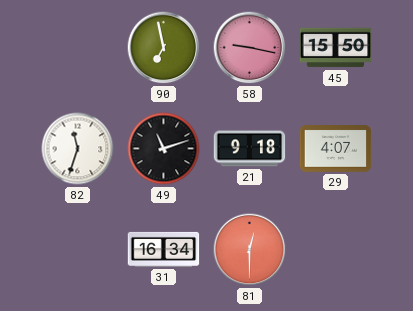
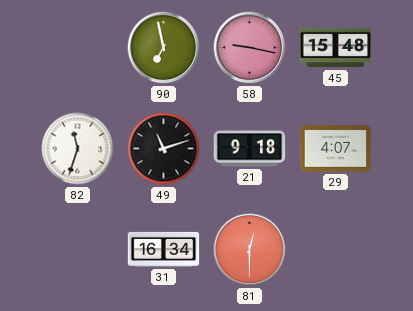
45: 15:50 -> 15:48 (336, 48)
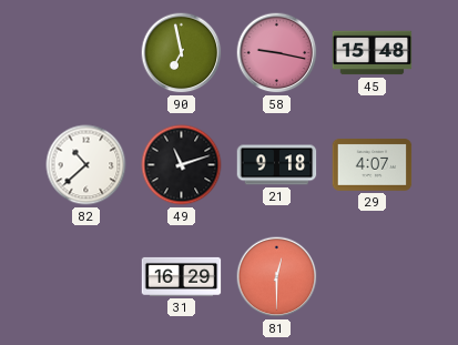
82: 11:33 -> 10:38 (86, 165)
31: 16:34 -> 16:29 (182, 276)
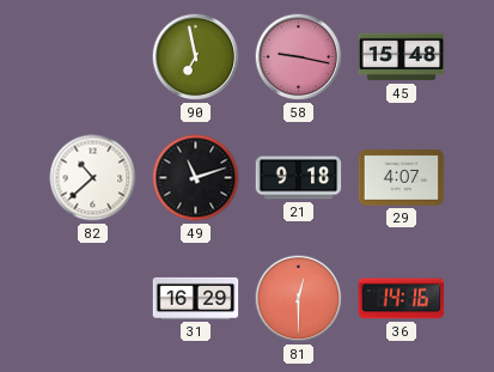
36: none -> 14:16 (402, 299)
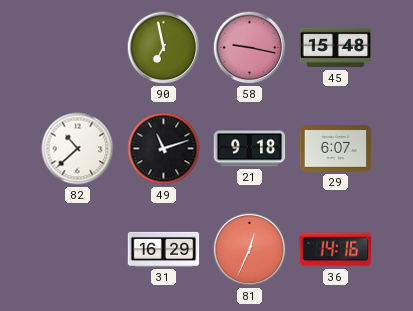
29: 4:07 -> 6:07 (336, 149)
81: 12:30 -> 12:34 (250, 250)
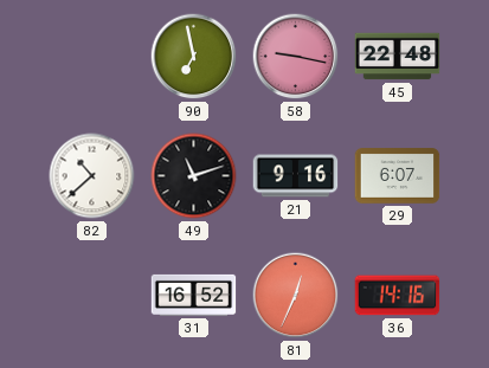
45: 15:48 -> 22:48 (398, 57)
21: 9:18 -> 9:16 (296, 176)
31: 16:29 -> 16:52 (194, 295)
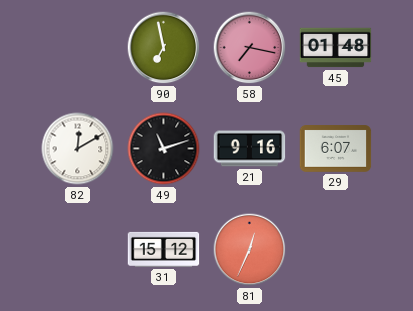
58: 9:17 -> 7:17 (250, 48)
45: 22:48 -> 01:48 (336, 48)
82: 10:38 -> 12:10 (78, 149)
31: 16:52 -> 15:12 (164, 249)
36: 14:16 -> none (398, 296)
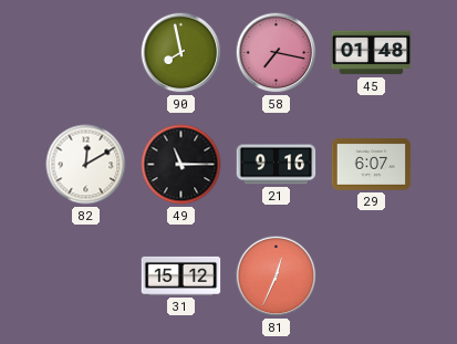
90: 6:58 -> 7:58 (181, 53)
49: 11:12 -> 11:15 (181, 165)
